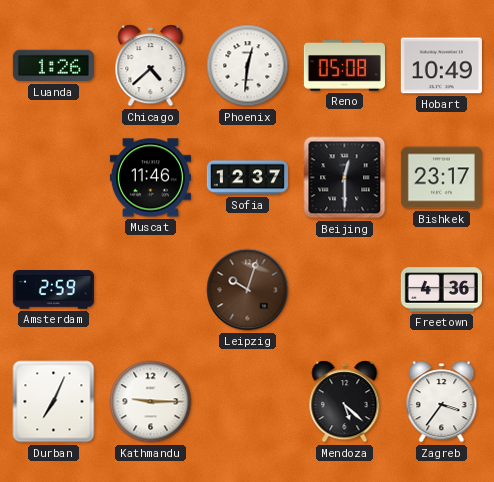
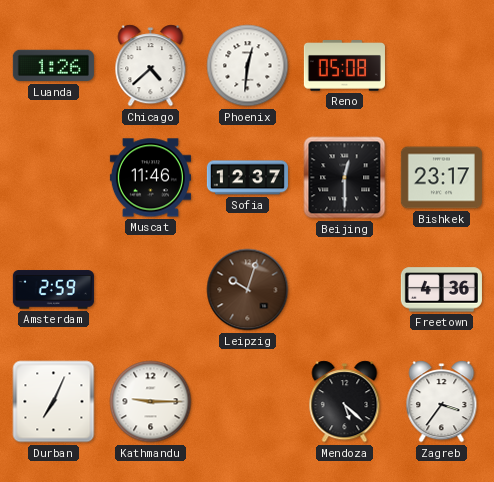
Hobart: 10:49 -> none (441, 66)
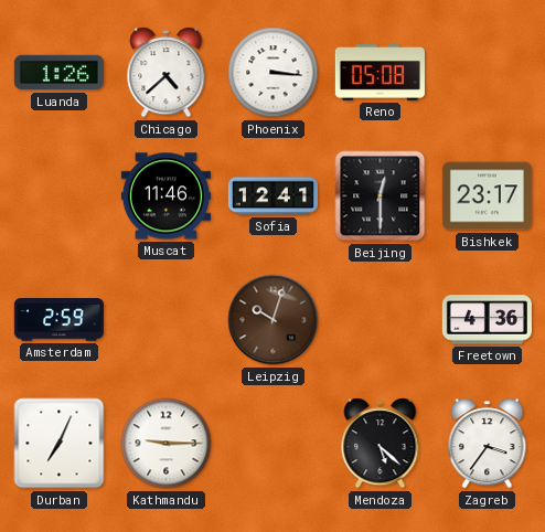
Phoenix: 12:31 -> 3:16 (274, 73)
Sofia: 12:37 -> 12:41 (272, 196)
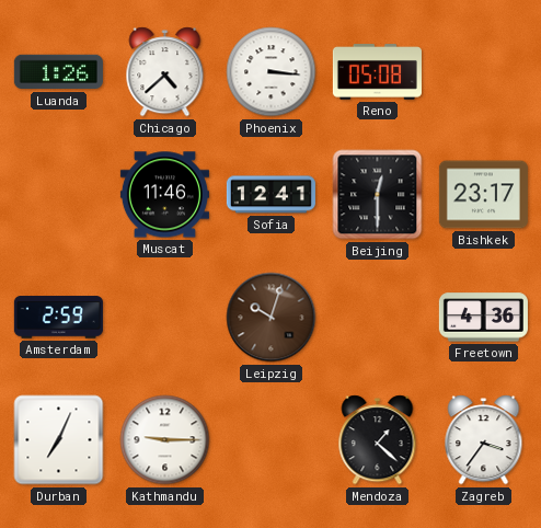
Mendoza: 5:22 -> 1:22 (378, 440)
